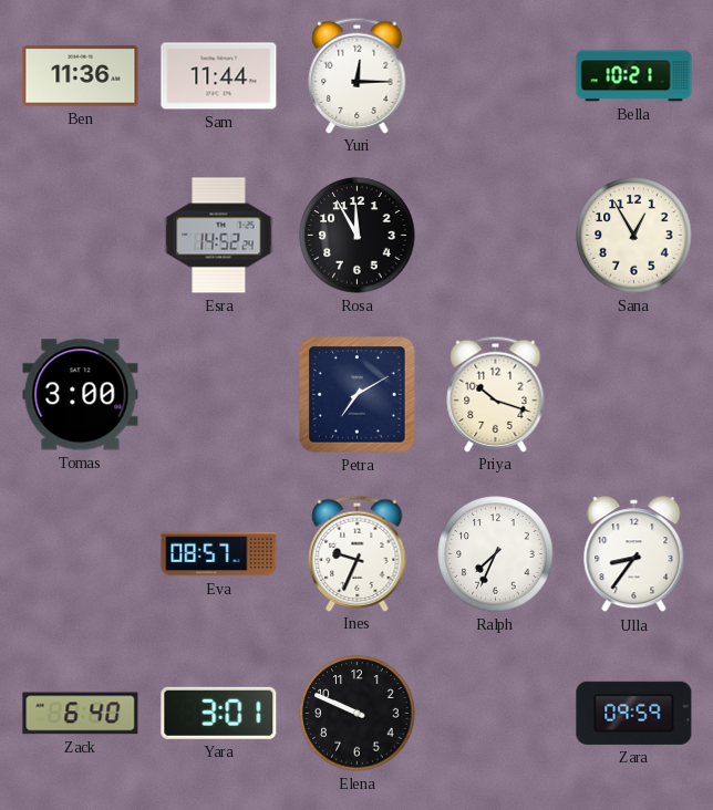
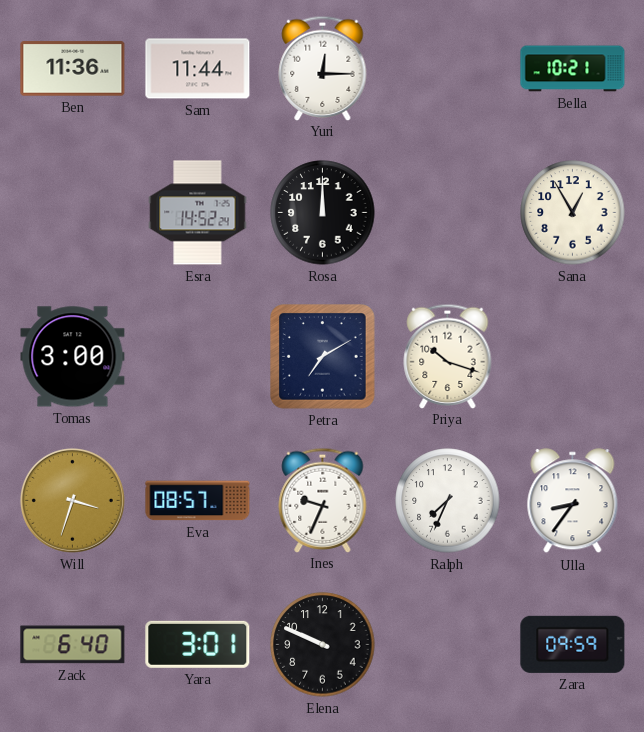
Rosa: 11:55 -> 12:00 (323, 213)
Will: none -> 3:33 (72, 500)
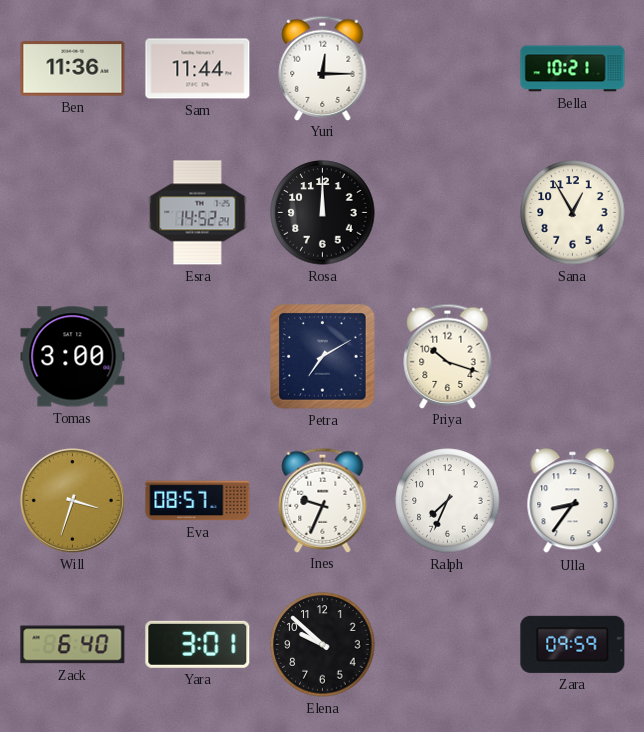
Elena: 9:49 -> 9:52 (323, 645)
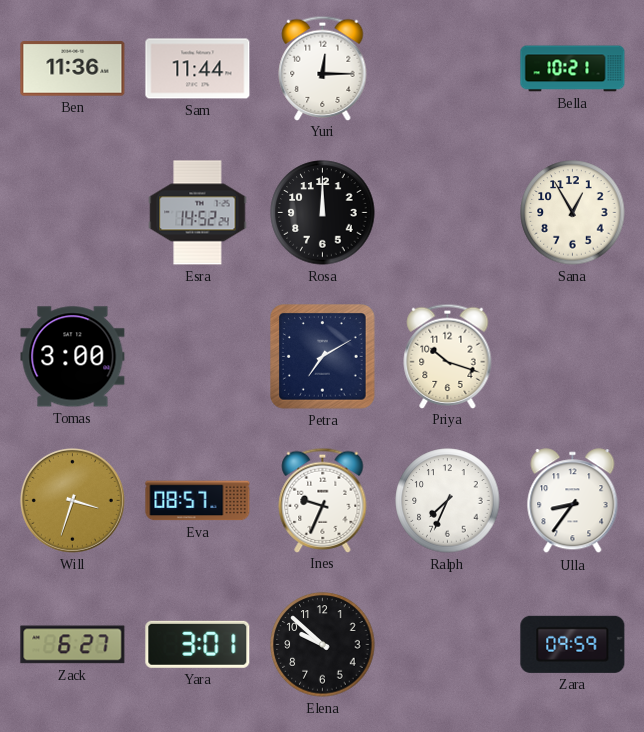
Zack: 6:40 -> 6:27 (73, 645)
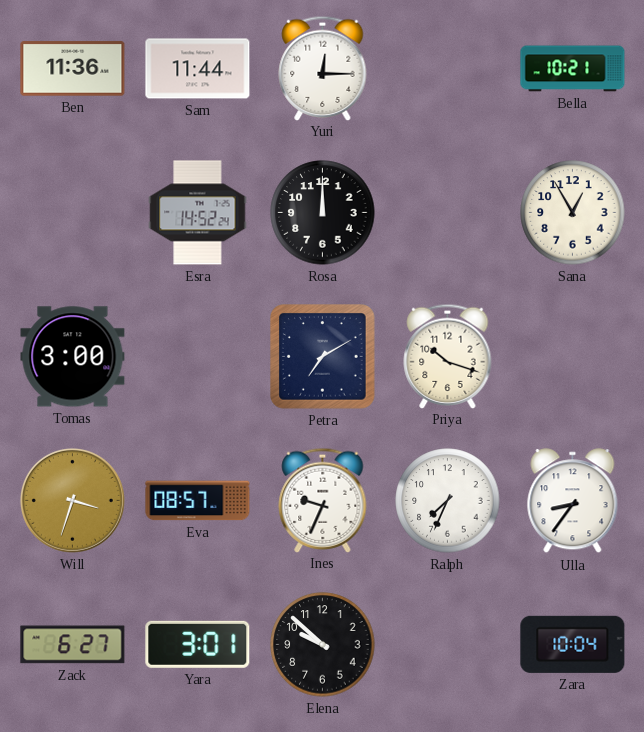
Zara: 09:59 -> 10:04 (573, 644)
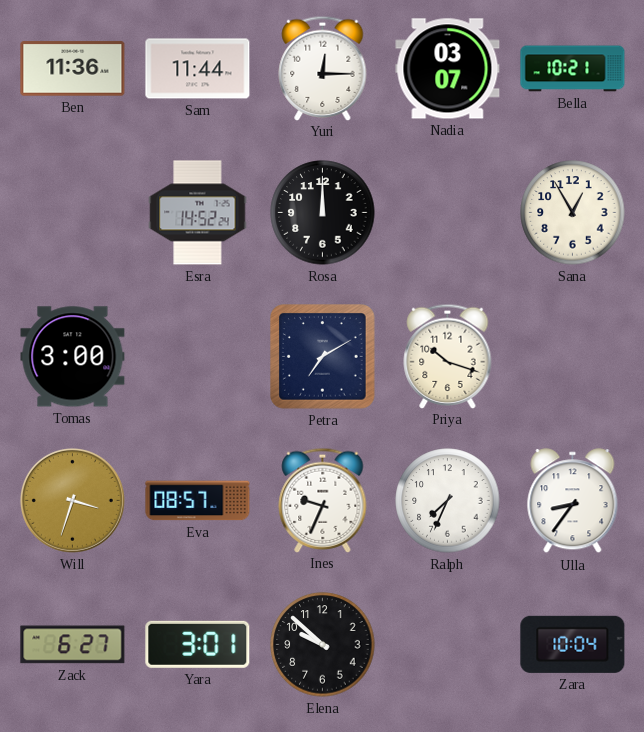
Nadia: none -> 03:07 (448, 69)
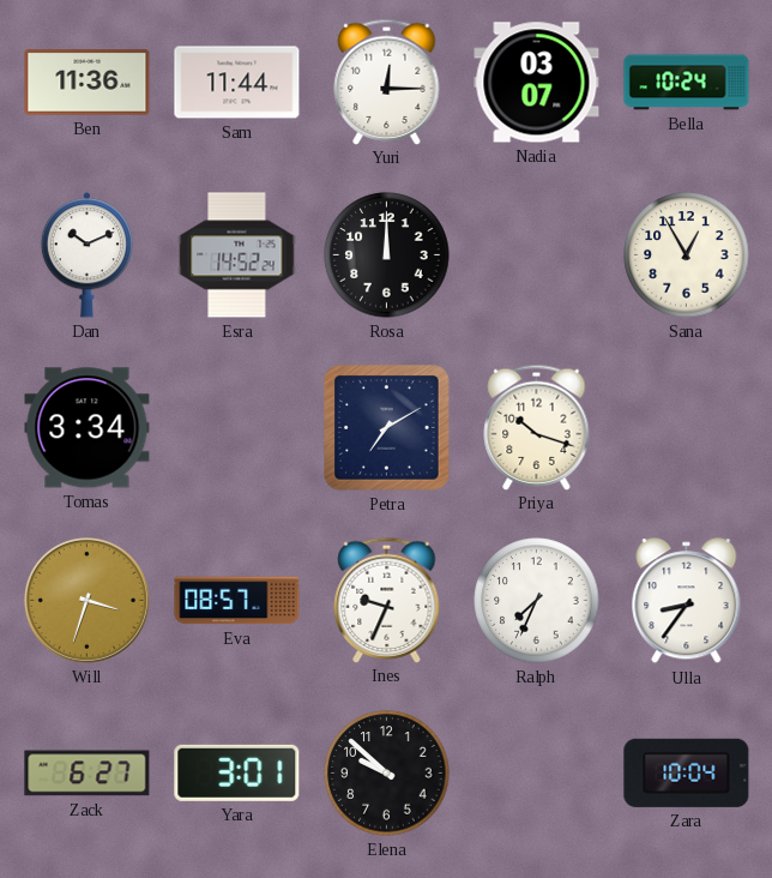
Bella: 10:21 -> 10:24 (687, 83)
Dan: none -> 10:11 (86, 255)
Tomas: 3:00 -> 3:34 (88, 428)
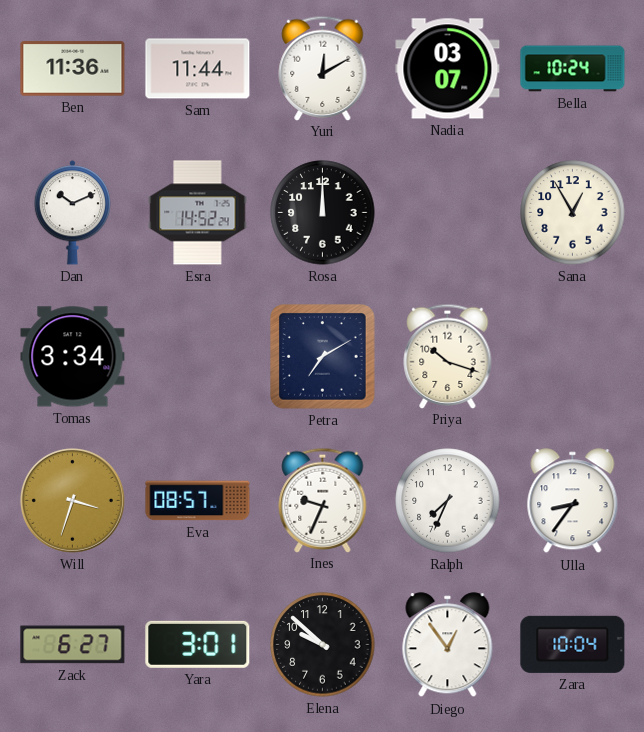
Yuri: 12:15 -> 12:10 (323, 68)
Diego: none -> 12:54 (448, 645)
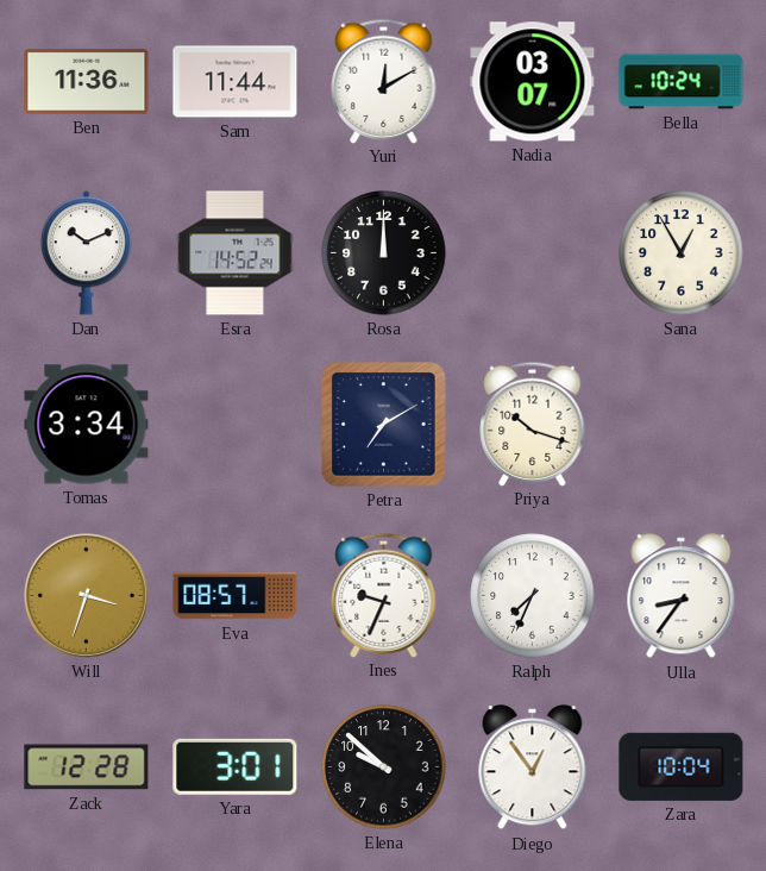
Zack: 6:27 -> 12:28 (87, 767)
